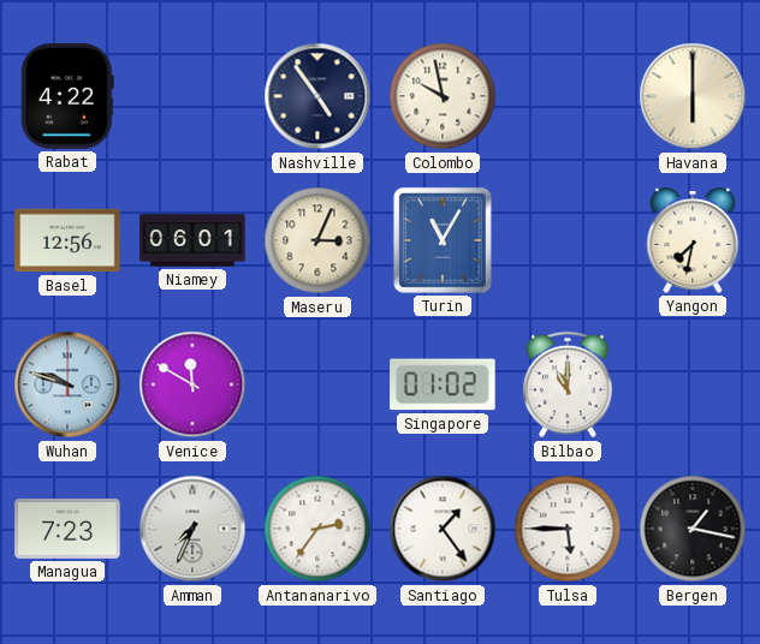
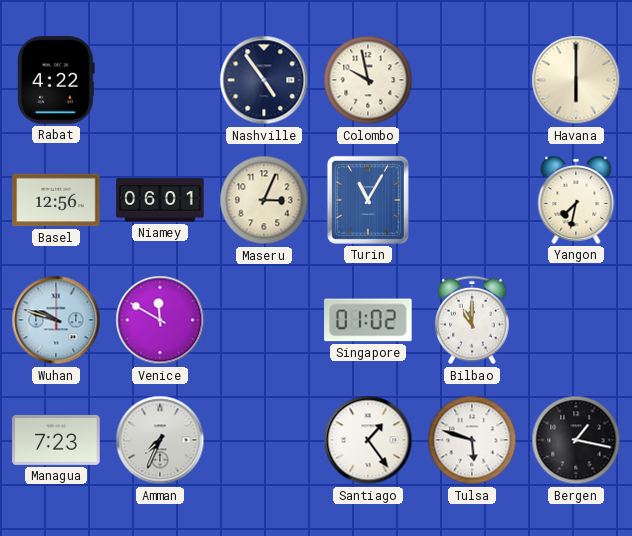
Antananarivo: 2:36 -> none (317, 529)
Tulsa: 5:45 -> 5:48 (472, 440)
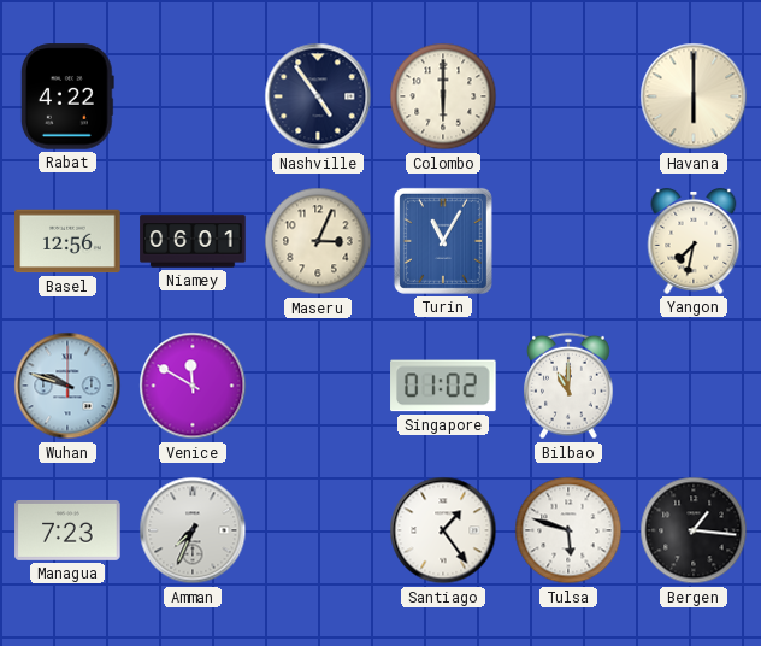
Colombo: 9:58 -> 6:00 (443, 96)
Bergen: 1:17 -> 1:16 (694, 530)
